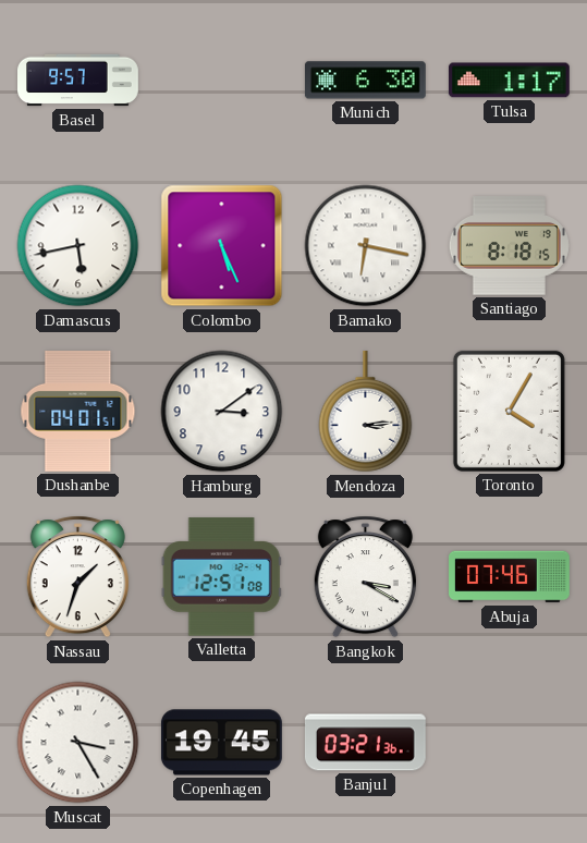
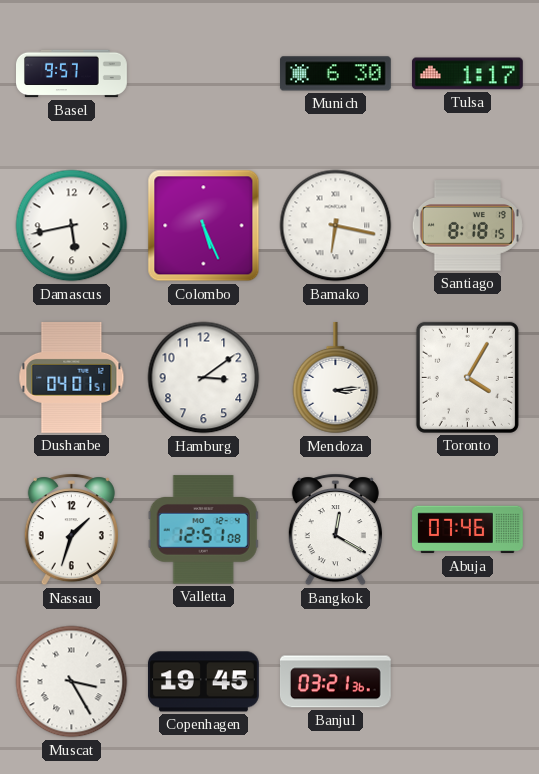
Bangkok: 3:20 -> 12:20 (335, 530)
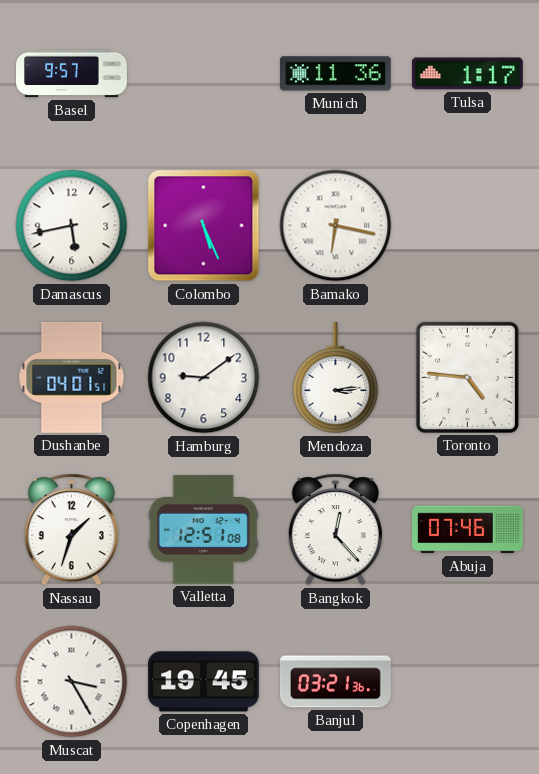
Munich: 6:30 -> 11:36 (335, 74)
Santiago: 8:18 -> none (467, 226)
Hamburg: 3:09 -> 9:09 (204, 378)
Toronto: 4:05 -> 4:46 (467, 377)
Bangkok: 12:20 -> 12:23 (335, 530)
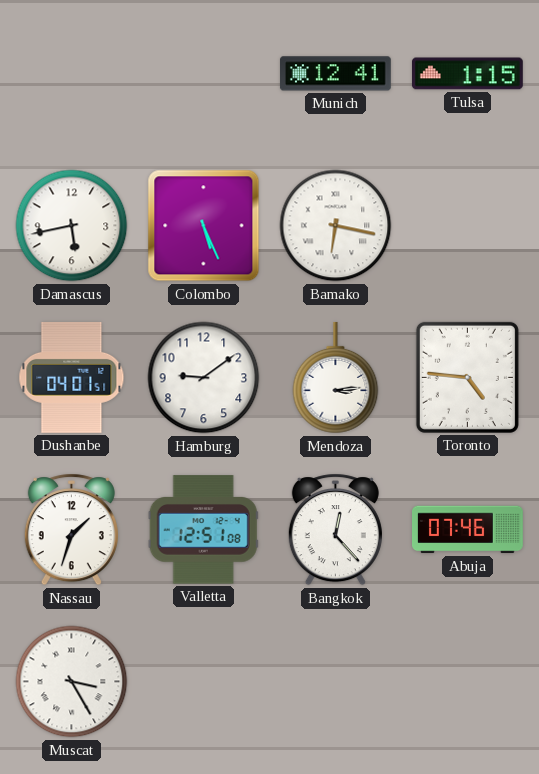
Basel: 9:57 -> none (72, 74)
Munich: 11:36 -> 12:41 (335, 74)
Tulsa: 1:17 -> 1:15 (467, 74)
Copenhagen: 19:45 -> none (203, 682)
Banjul: 03:21 -> none (335, 682)
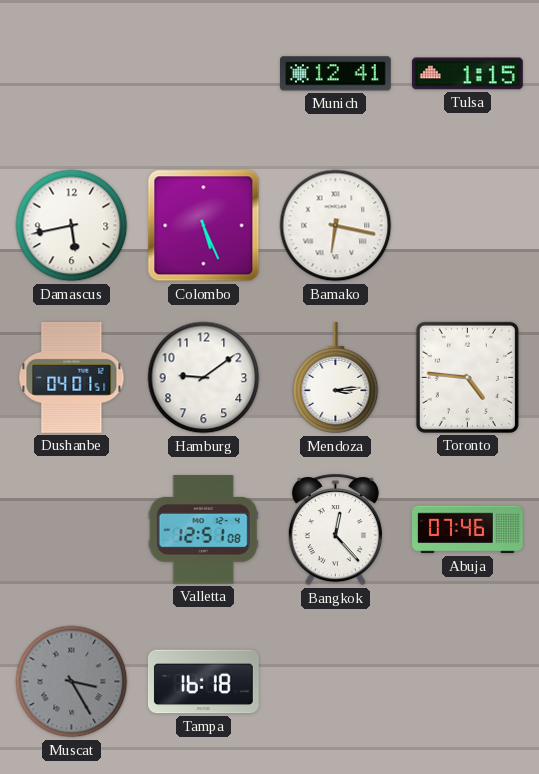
Nassau: 1:33 -> none (71, 530)
Muscat dial: white -> grey (72, 682)
Tampa: none -> 16:18 (203, 682)
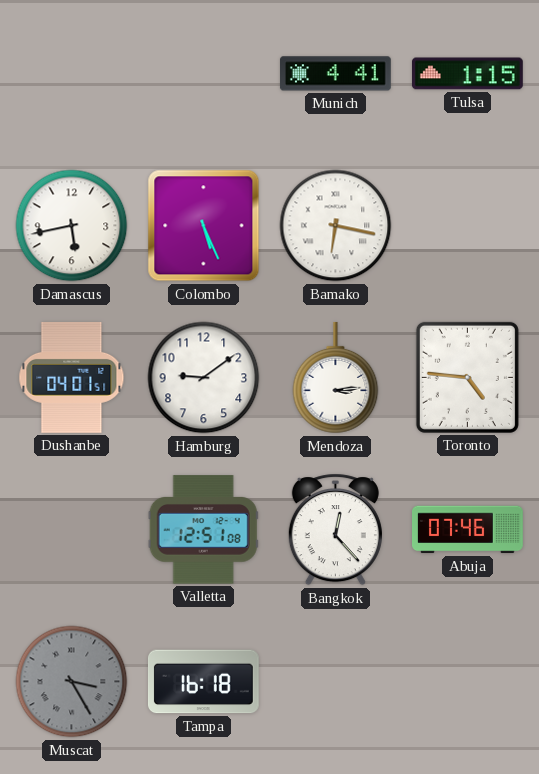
Munich: 12:41 -> 4:41 (335, 74)
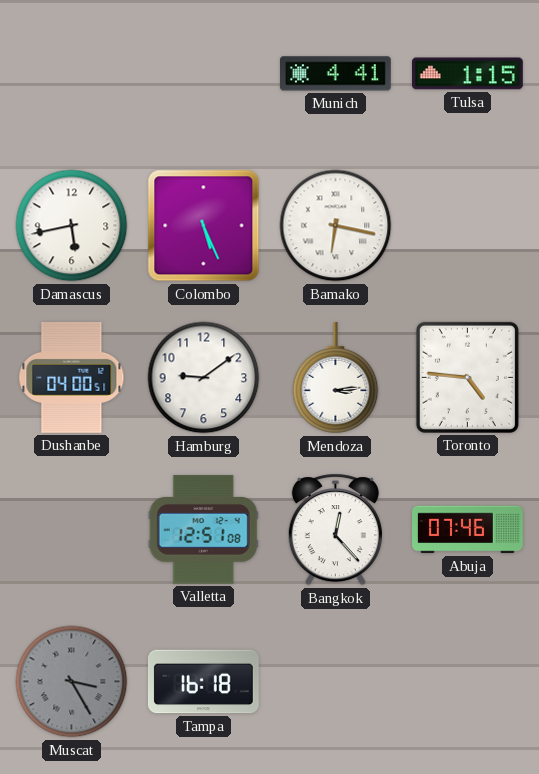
Dushanbe: 04:01 -> 04:00 (72, 377)
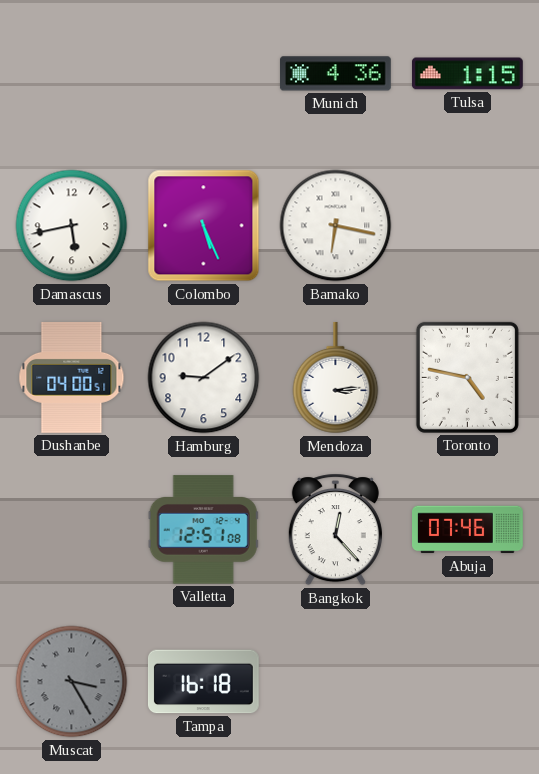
Munich: 4:41 -> 4:36 (335, 74)
Toronto: 4:46 -> 4:47 (467, 377)
